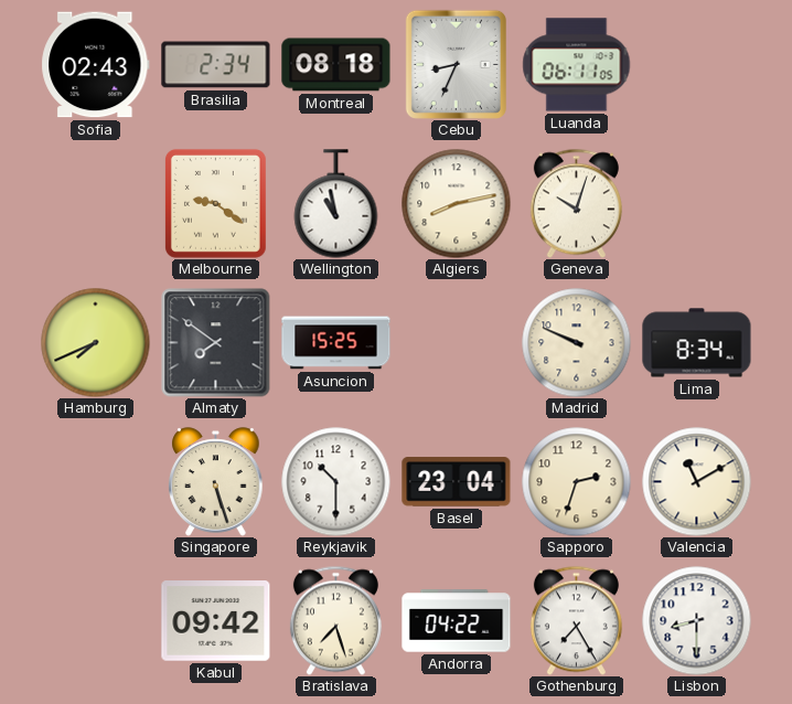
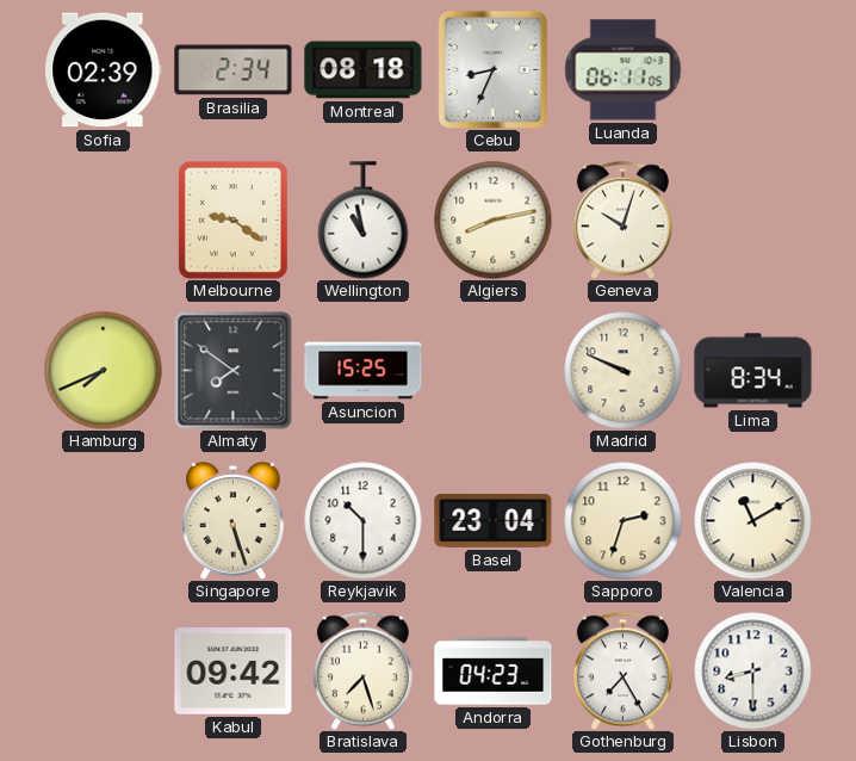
Sofia: 02:43 -> 02:39 (104, 70)
Andorra: 04:22 -> 04:23 (494, 672)
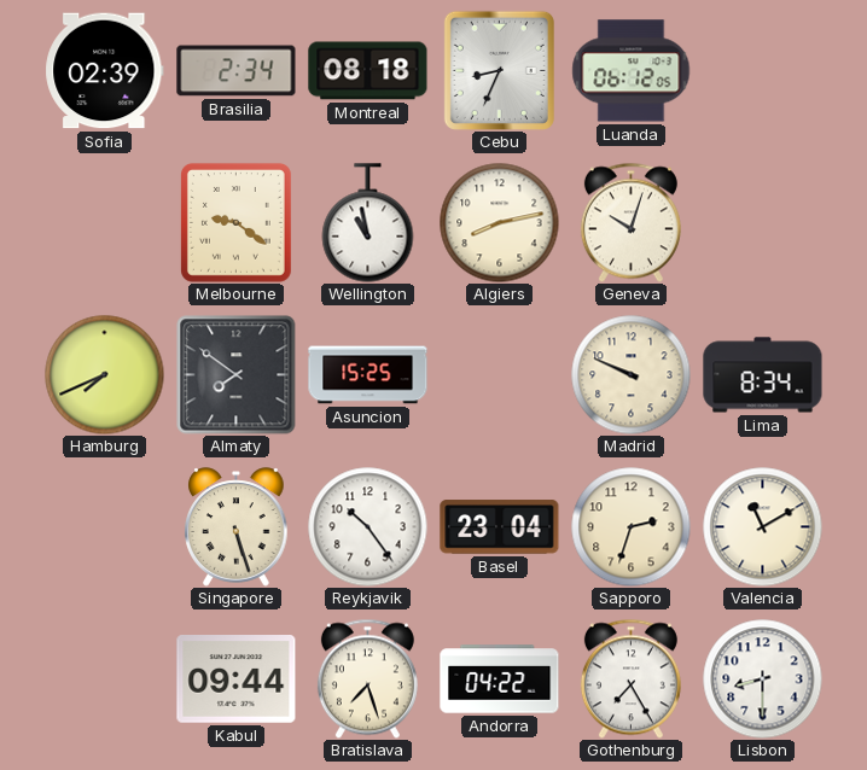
Luanda: 06:11 -> 06:12 (632, 71)
Reykjavik: 10:30 -> 10:24 (368, 527)
Kabul: 09:42 -> 09:44 (237, 679)
Andorra: 04:23 -> 04:22 (500, 679)
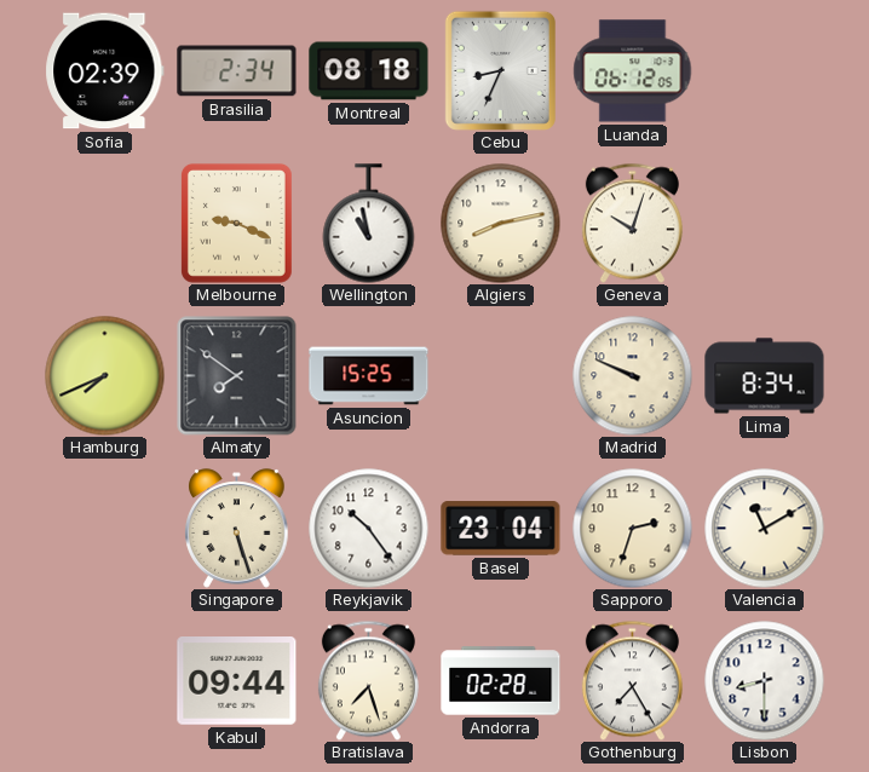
Melbourne: 9:21 -> 9:19 (236, 223)
Andorra: 04:22 -> 02:28 (501, 681)
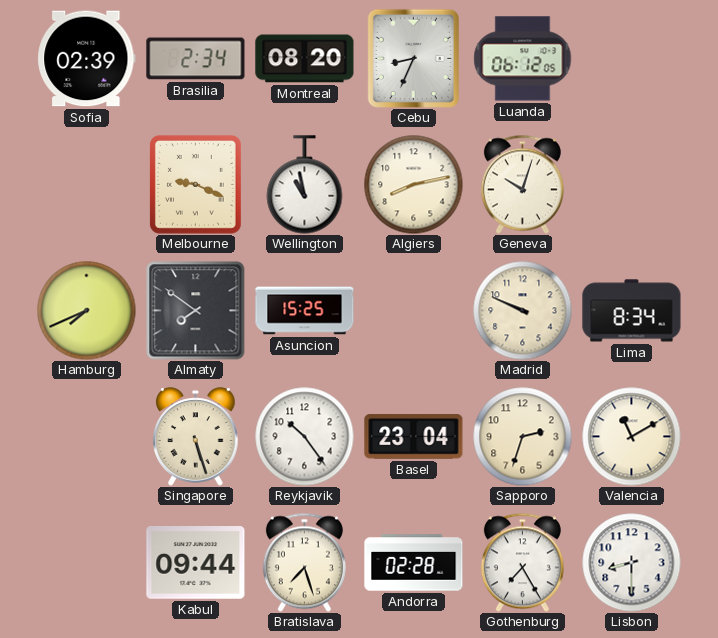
Montreal: 08:18 -> 08:20 (305, 59)
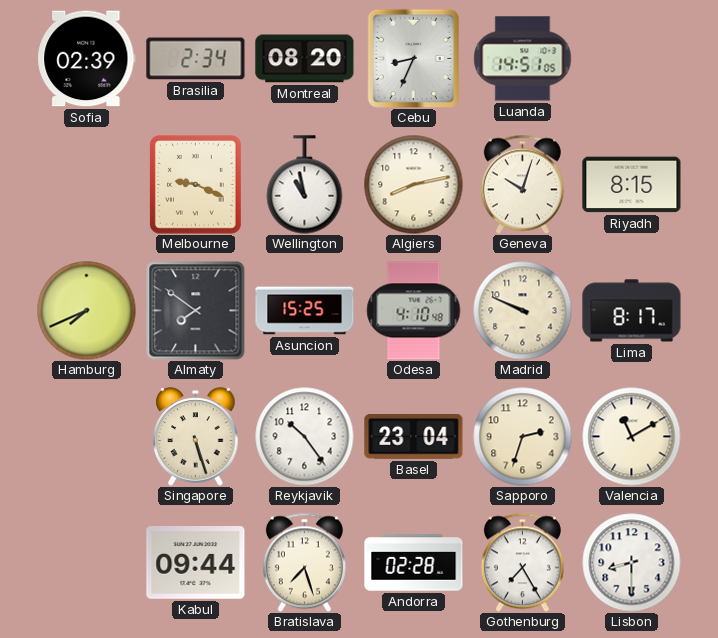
Luanda: 06:12 -> 14:51 (523, 59)
Riyadh: none -> 8:15 (632, 185)
Odesa: none -> 4:10 (414, 311)
Lima: 8:34 -> 8:17 (632, 311)
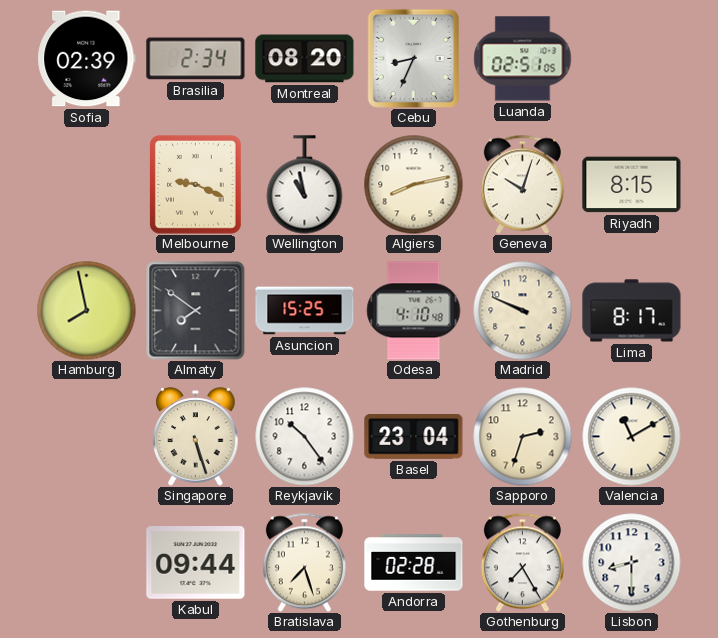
Luanda: 14:51 -> 02:51 (523, 59)
Hamburg: 7:41 -> 7:58 (87, 311)
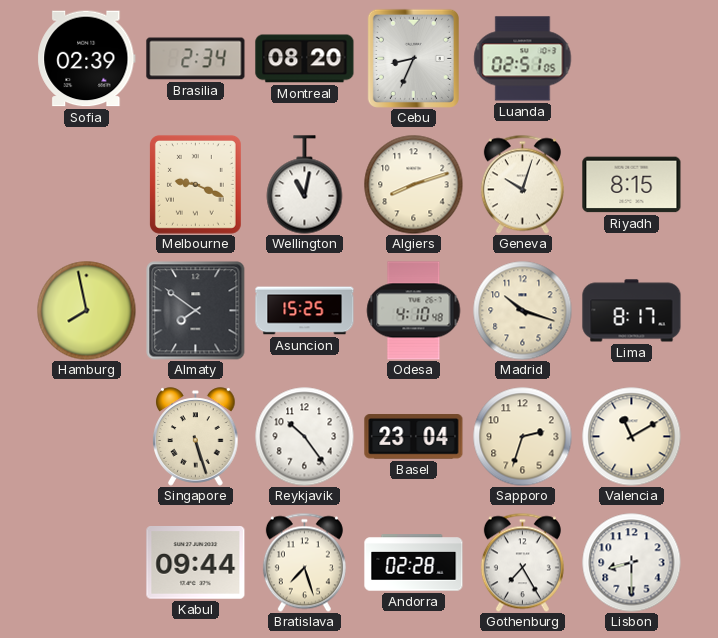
Wellington: 10:58 -> 11:02 (305, 185)
Algiers: 8:13 -> 8:12 (414, 185)
Madrid: 9:49 -> 10:18 (523, 311)
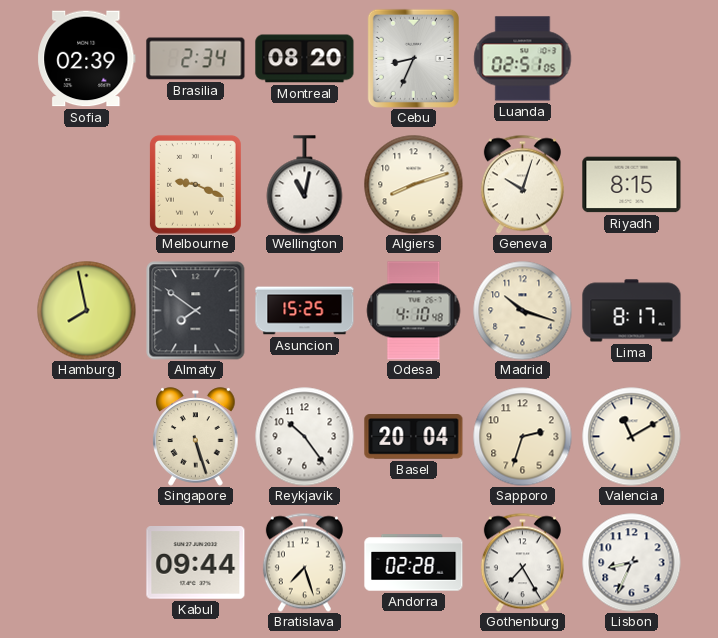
Basel: 23:04 -> 20:04 (414, 437)
Lisbon: 8:30 -> 8:34 (632, 563)
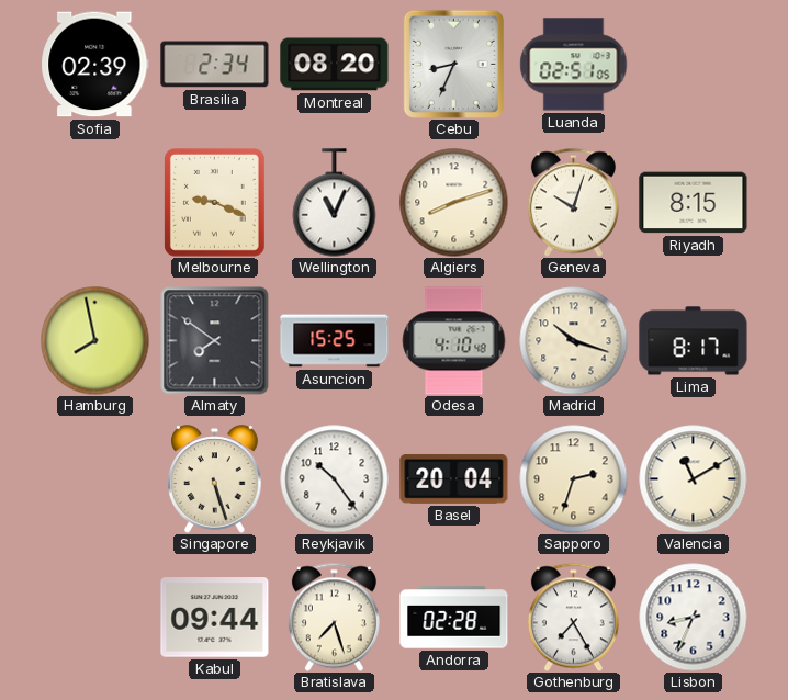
Wellington: 11:02 -> 11:04 (335, 203)
